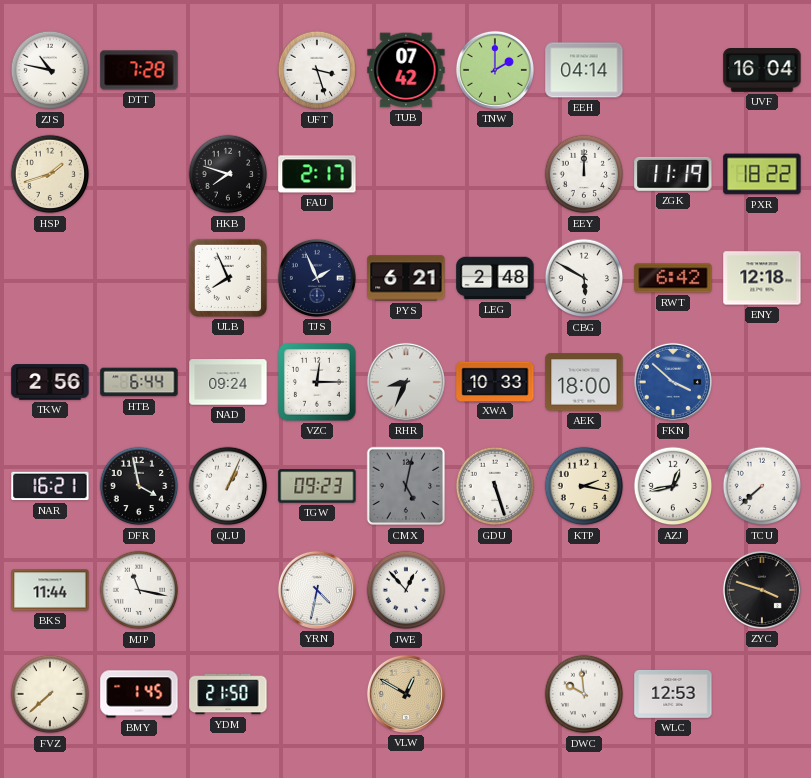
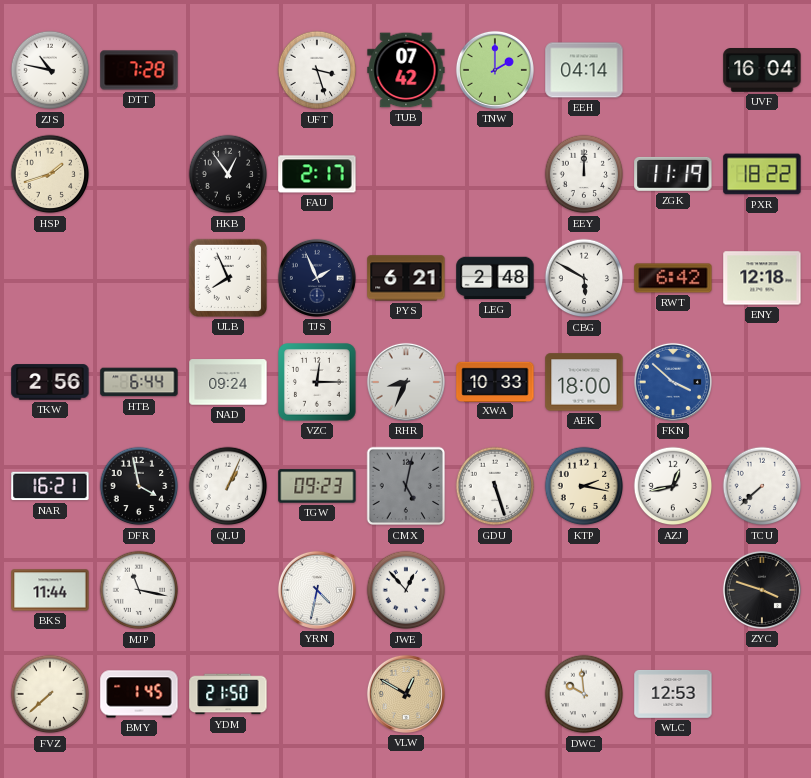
HKB: 7:48 -> 12:54 (228, 174)
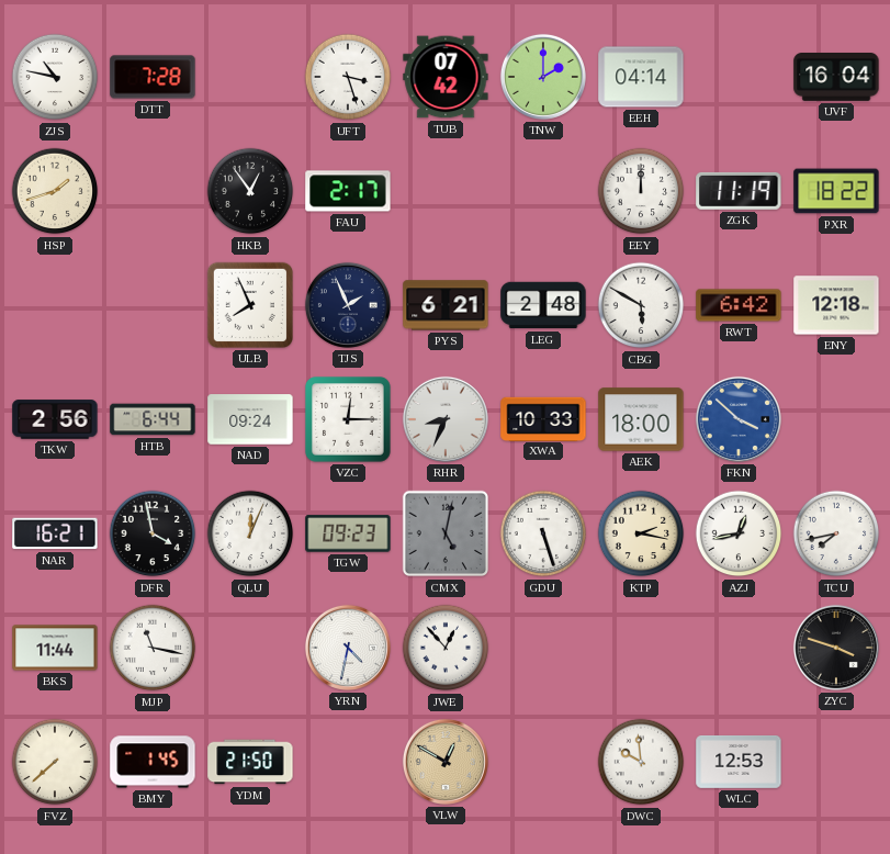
QLU: 1:04 -> 12:04 (250, 533)
TCU: 7:38 -> 7:43 (836, 533)
